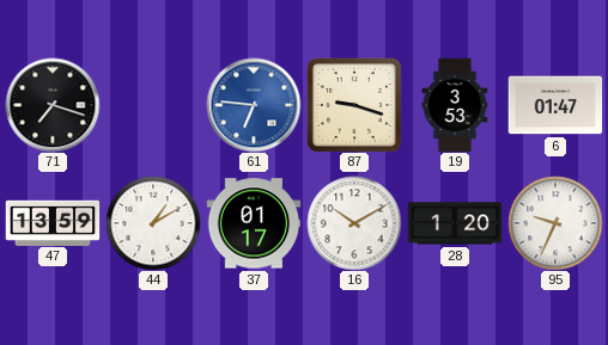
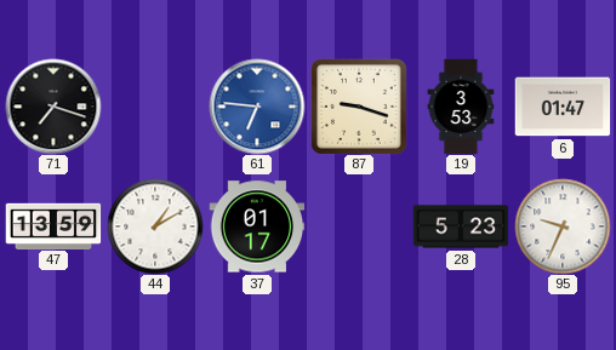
16: 10:10 -> none (354, 223)
28: 1:20 -> 5:23 (461, 226)
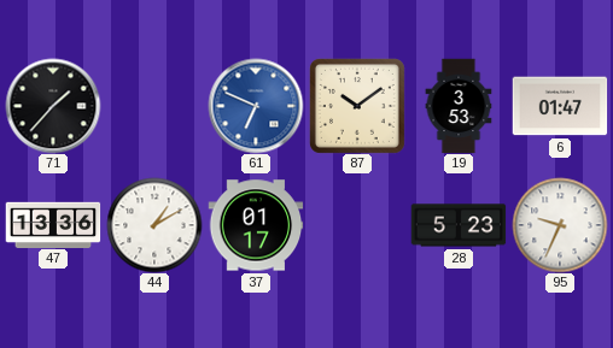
71: 7:18 -> 1:37 (53, 106)
61: 6:46 -> 6:49 (256, 106)
87: 9:18 -> 10:09 (357, 106)
47: 13:59 -> 13:36 (53, 224)
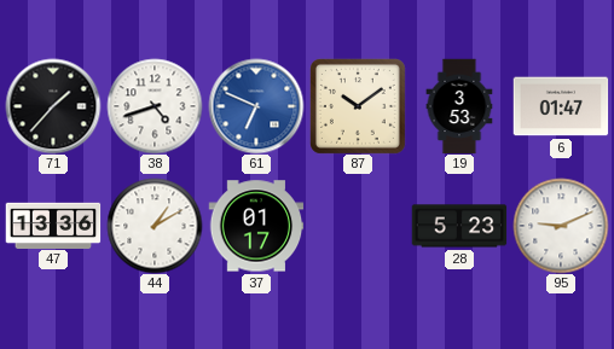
38: none -> 4:42 (155, 106)
95: 9:34 -> 9:11 (561, 226)
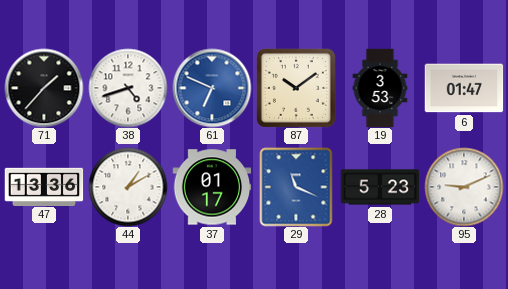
29: none -> 11:19 (296, 187)
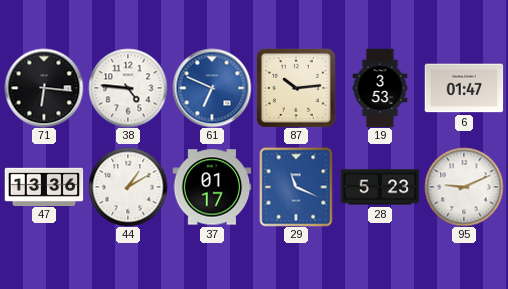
71: 1:37 -> 6:16 (44, 88)
38: 4:42 -> 4:46 (128, 88)
87: 10:09 -> 10:14 (296, 88)
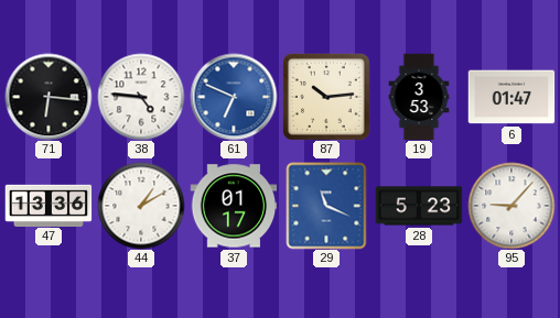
95: 9:11 -> 9:07 (511, 206)
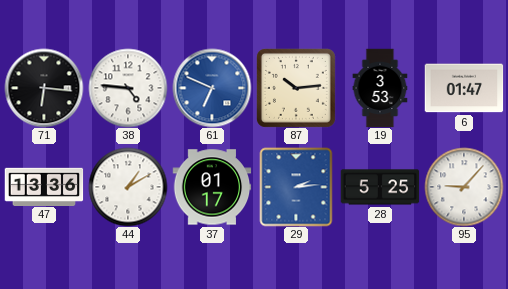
29: 11:19 -> 2:14 (296, 187)
28: 5:23 -> 5:25 (380, 187)
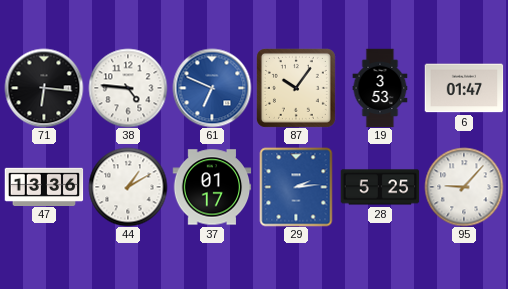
87: 10:14 -> 10:06 (296, 88)
